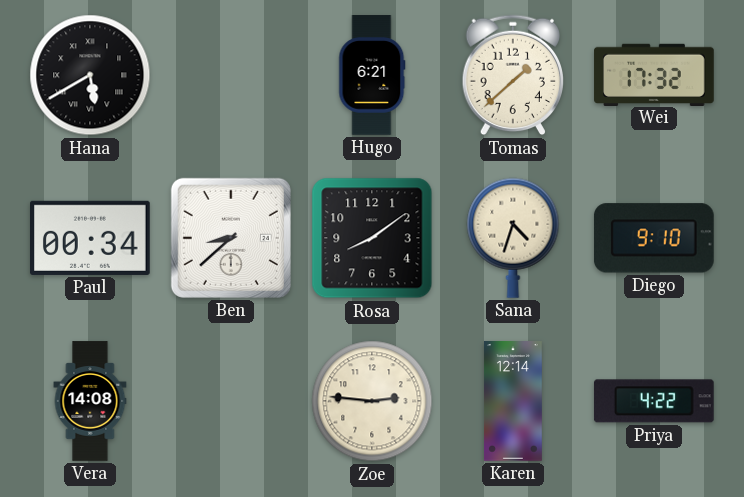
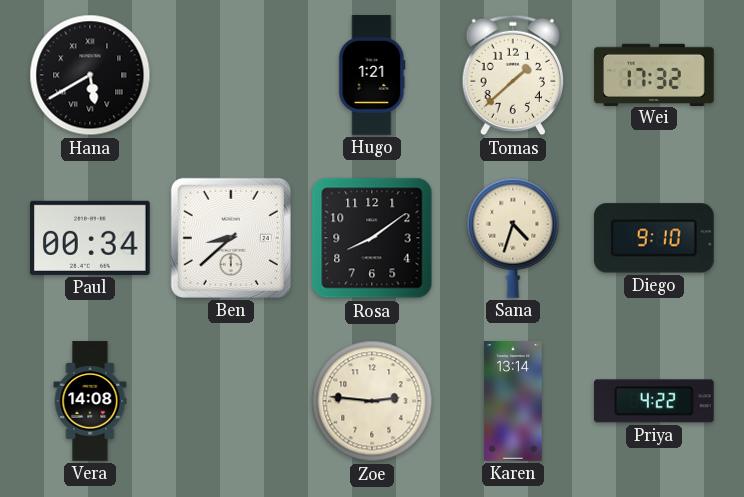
Hugo: 6:21 -> 1:21 (372, 75)
Karen: 12:14 -> 13:14 (514, 401)
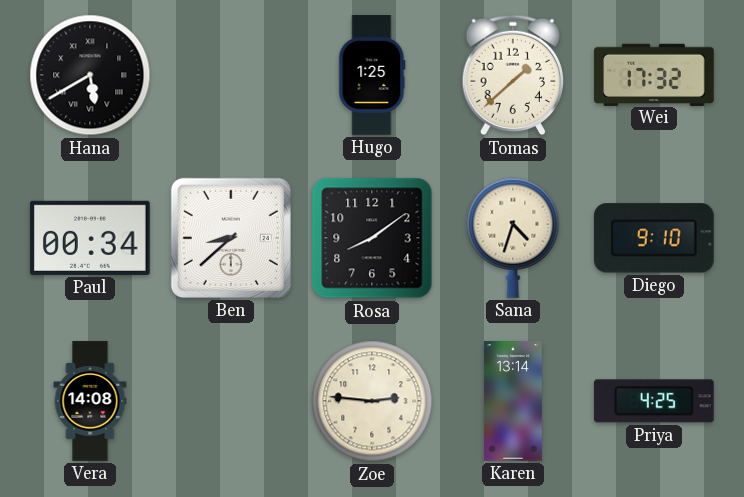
Hugo: 1:21 -> 1:25 (372, 75)
Priya: 4:22 -> 4:25 (654, 401)
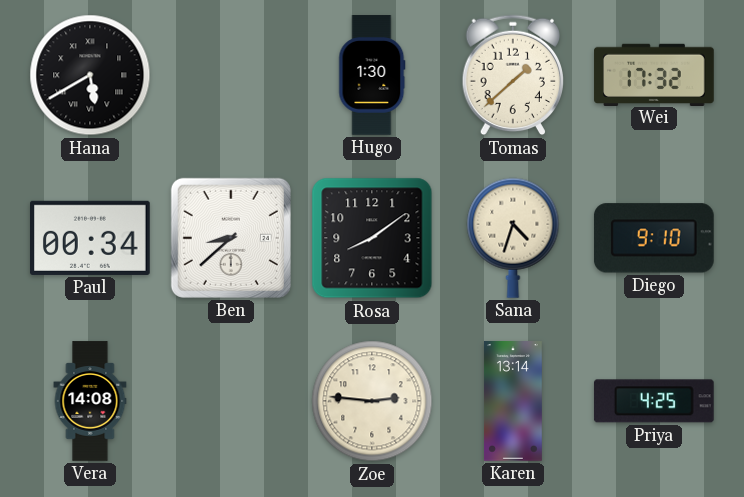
Hugo: 1:25 -> 1:30 (372, 75)
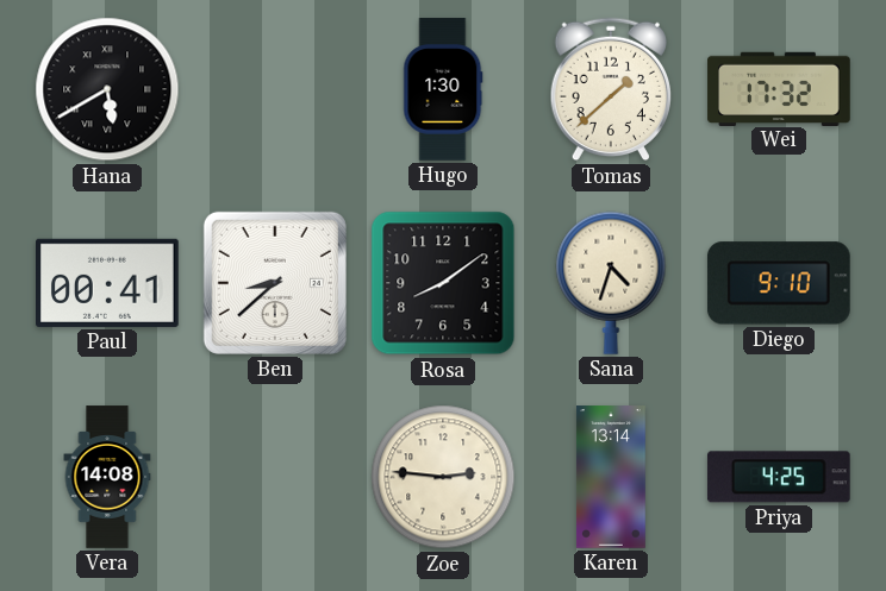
Paul: 00:34 -> 00:41 (108, 283)
